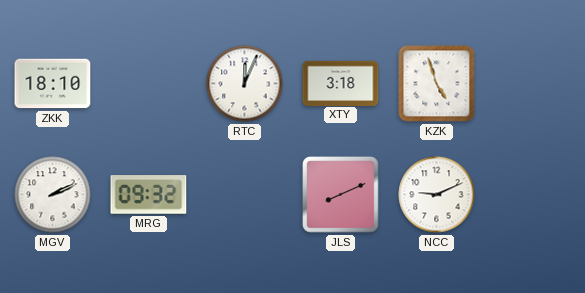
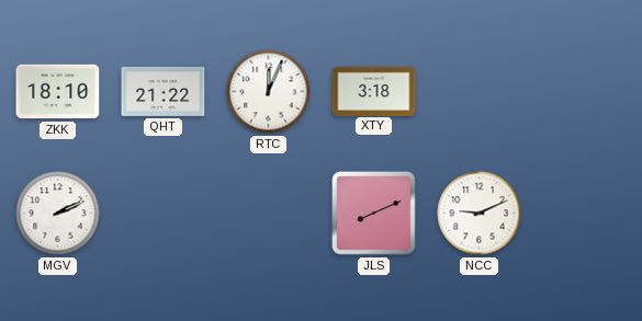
QHT: none -> 21:22 (164, 91)
KZK: 4:57 -> none (437, 84)
MRG: 09:32 -> none (149, 195)
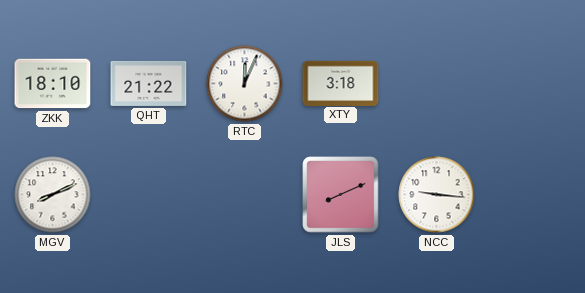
MGV: 2:11 -> 8:11 (53, 195)
NCC: 9:11 -> 9:16 (437, 195)
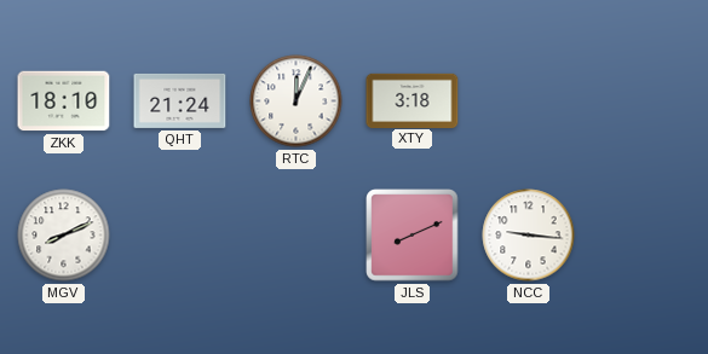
QHT: 21:22 -> 21:24 (180, 100)
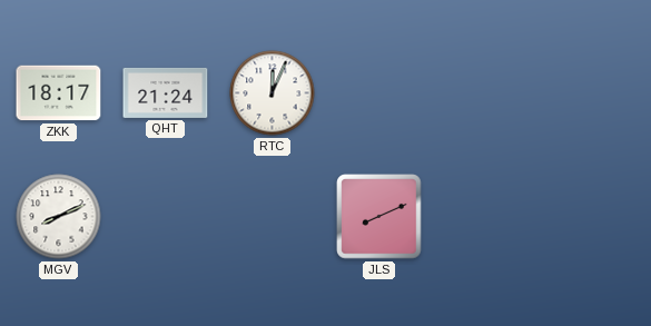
ZKK: 18:10 -> 18:17 (59, 93)
XTY: 3:18 -> none (413, 100)
NCC: 9:16 -> none (529, 236)
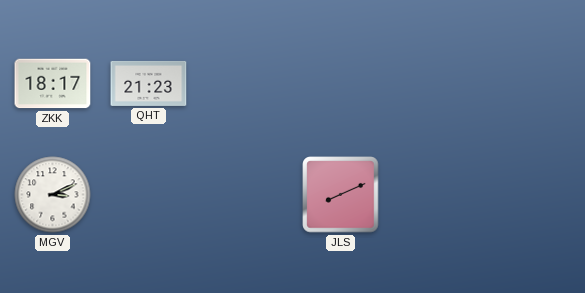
QHT: 21:24 -> 21:23 (149, 83)
RTC: 12:04 -> none (273, 93)
MGV: 8:11 -> 3:11 (53, 195)
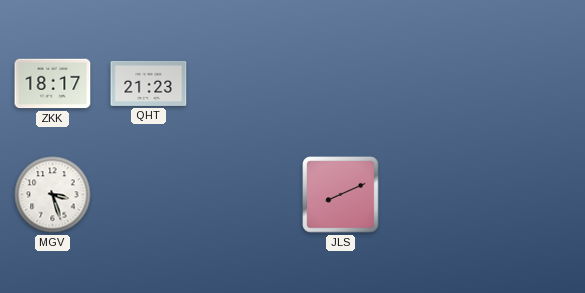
MGV: 3:11 -> 3:27 (53, 195)
